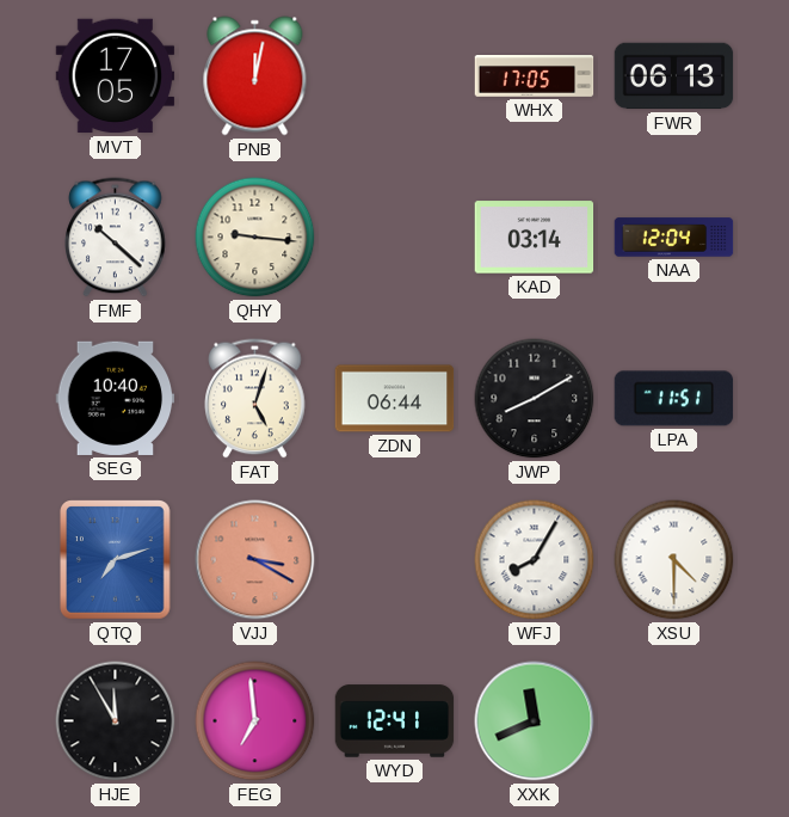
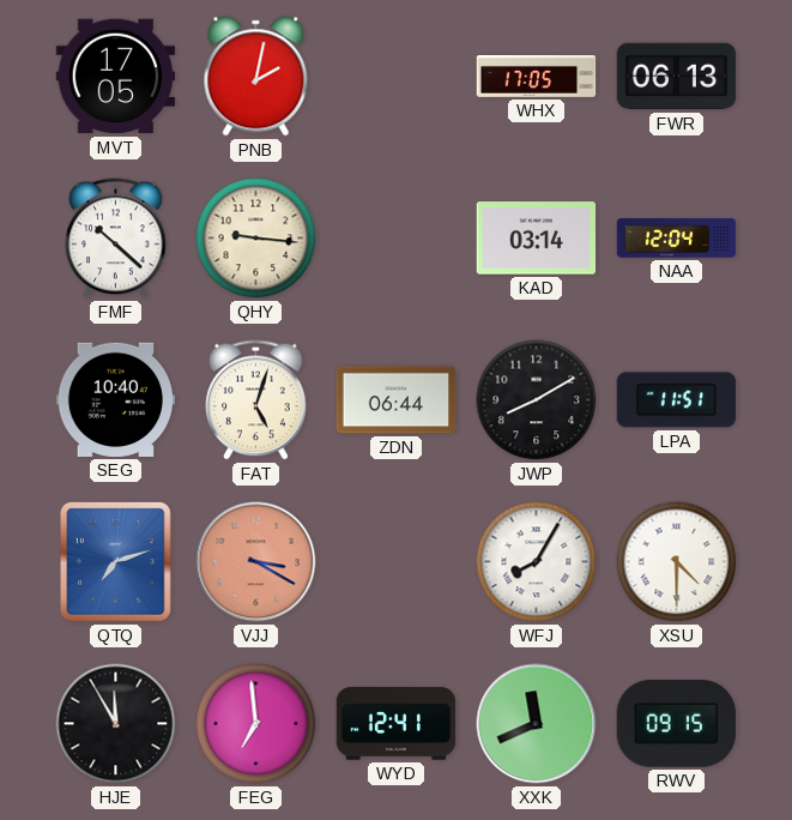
PNB: 12:02 -> 2:02 (256, 77)
RWV: none -> 09:15 (677, 724)
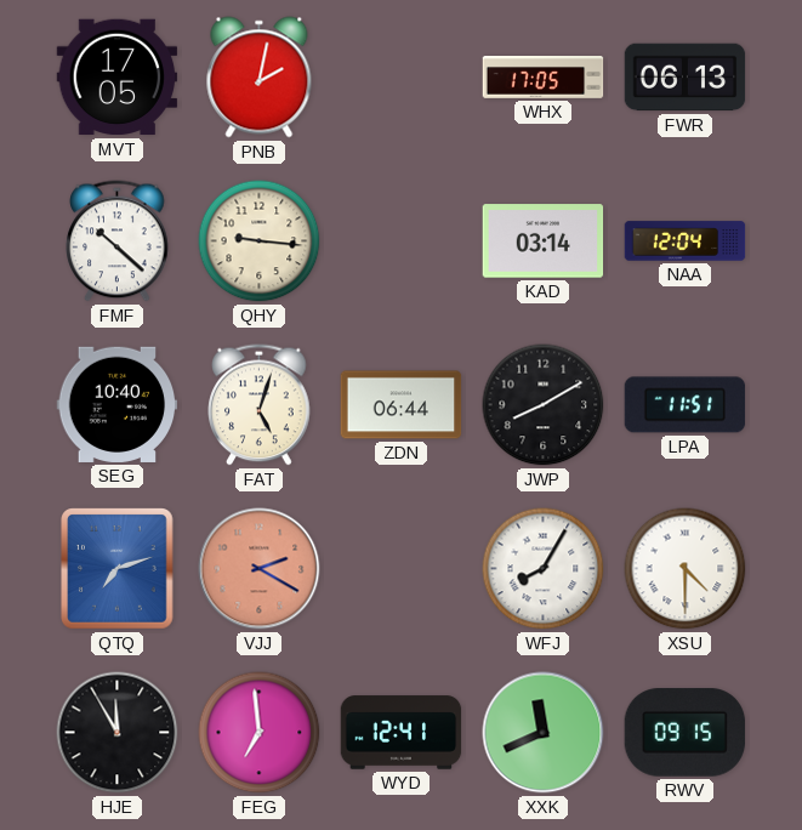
VJJ: 3:20 -> 2:20 (260, 569)
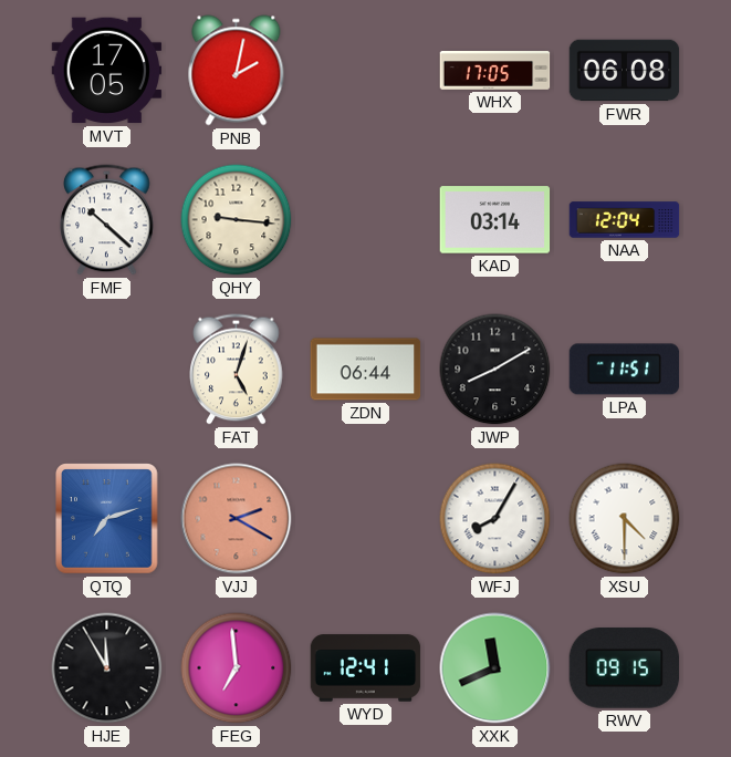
FWR: 06:13 -> 06:08 (625, 71)
SEG: 10:40 -> none (118, 404)
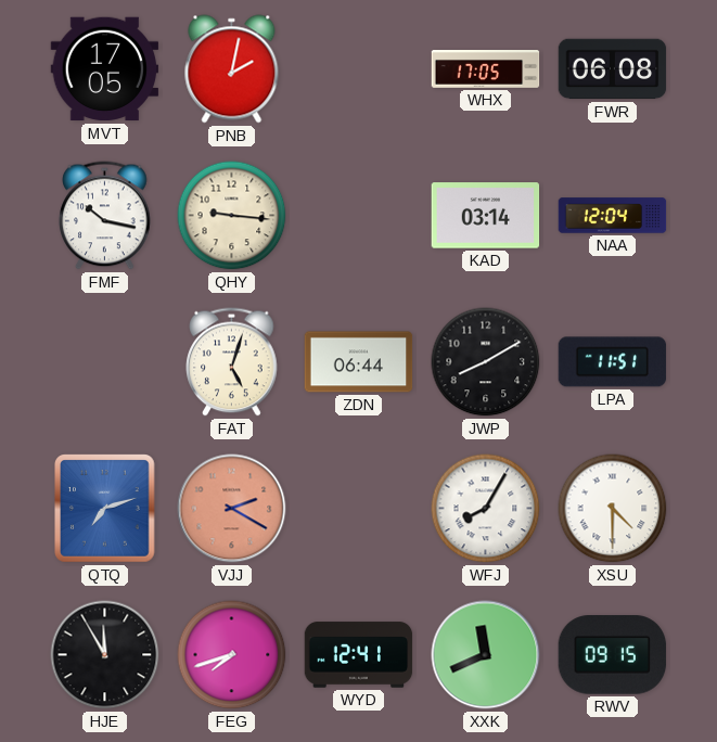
FMF: 10:22 -> 10:17 (105, 216)
FEG: 6:59 -> 7:42 (232, 655)
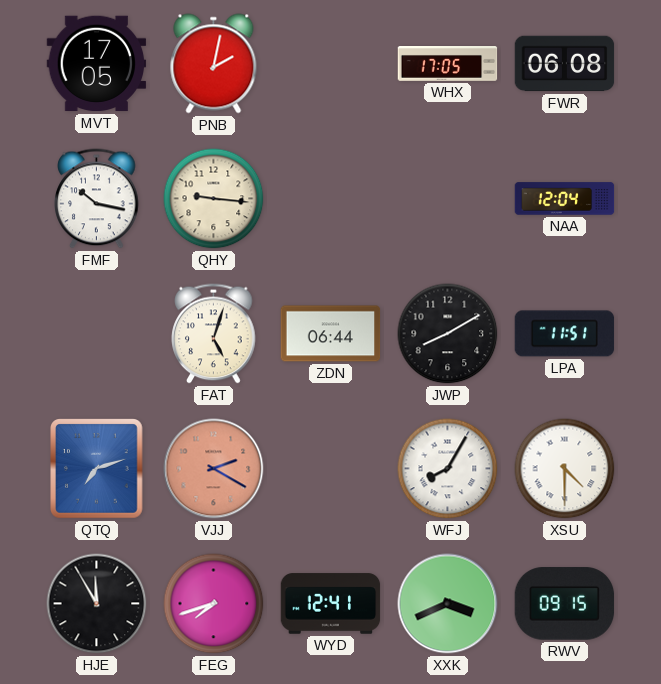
KAD: 03:14 -> none (486, 216)
XXK: 11:41 -> 3:41 (448, 604)
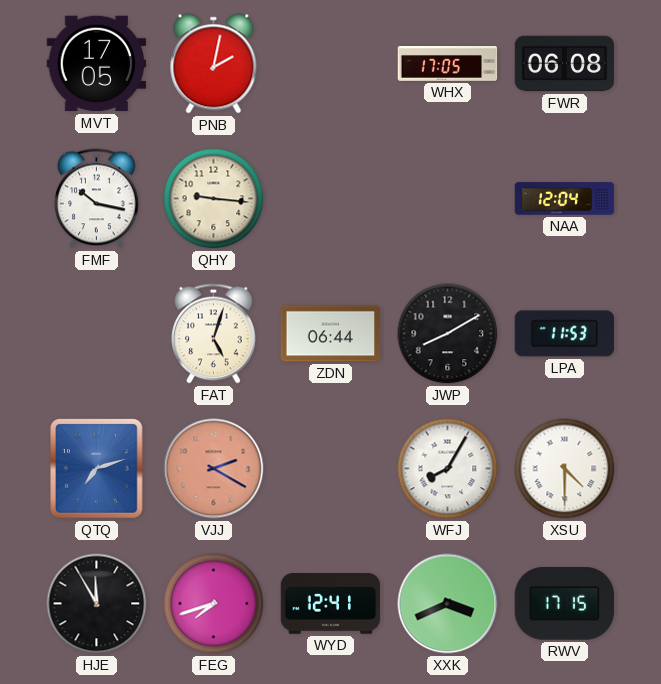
LPA: 11:51 -> 11:53 (565, 334)
RWV: 09:15 -> 17:15 (565, 604)
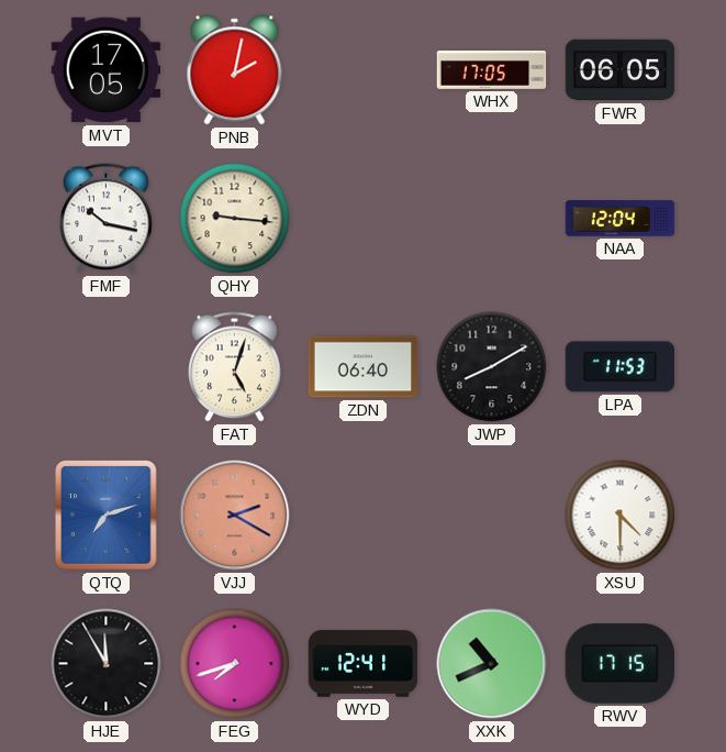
FWR: 06:08 -> 06:05 (621, 70)
ZDN: 06:44 -> 06:40 (364, 367)
WFJ: 8:05 -> none (448, 469)
XXK: 3:41 -> 10:41 (492, 664)
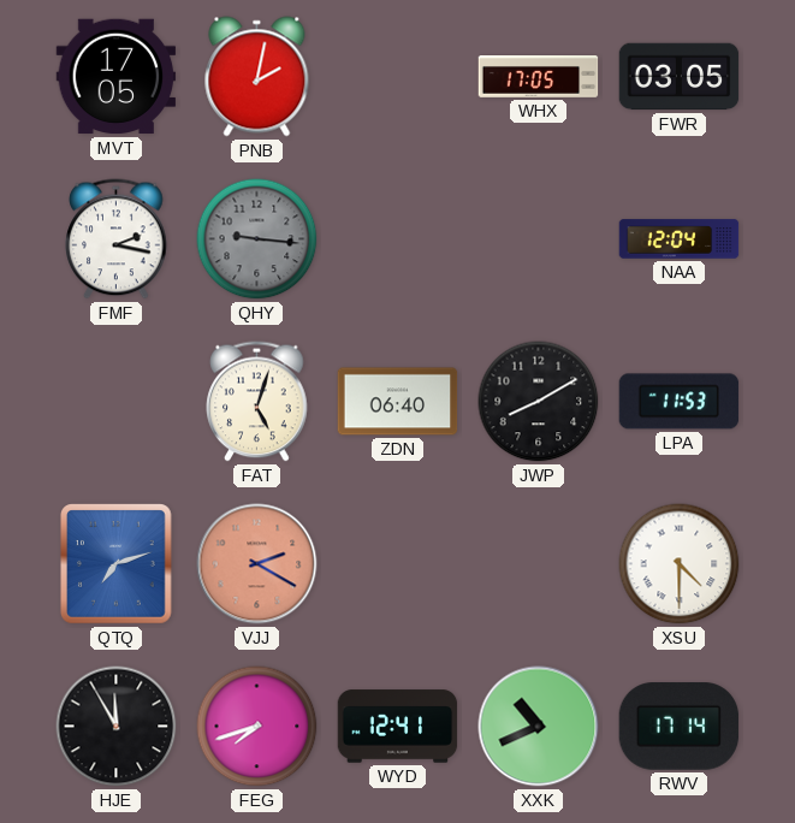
FWR: 06:05 -> 03:05 (680, 77)
FMF: 10:17 -> 2:17 (117, 239)
QHY dial: cream -> grey (257, 239)
RWV: 17:15 -> 17:14 (680, 727)
